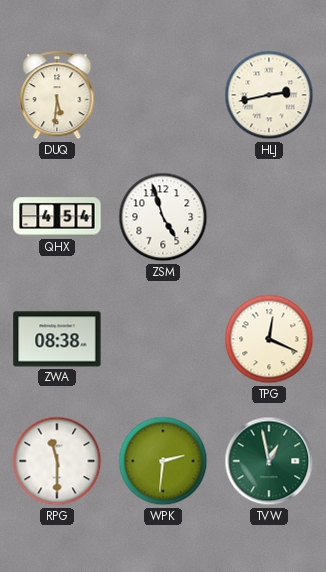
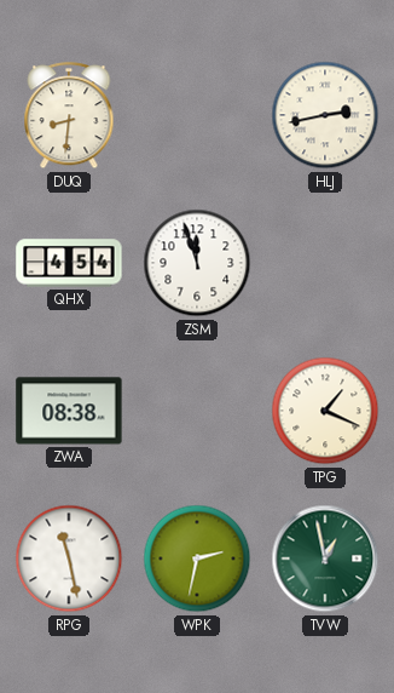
DUQ: 5:31 -> 8:31 (69, 116)
ZSM: 4:57 -> 11:57 (197, 263)
TPG: 12:19 -> 1:19 (325, 411)
RPG: 11:30 -> 11:28 (69, 559)
WPK: 2:31 -> 2:32 (197, 559)
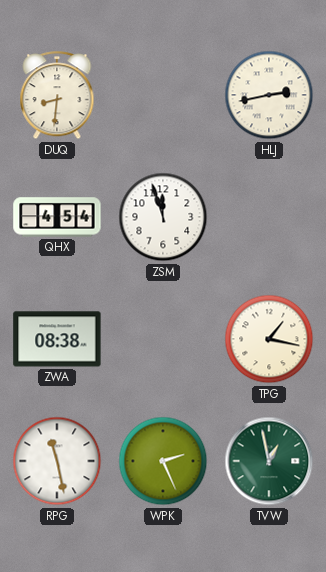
TPG: 1:19 -> 1:17 (269, 339)
WPK: 2:32 -> 2:26 (163, 461)
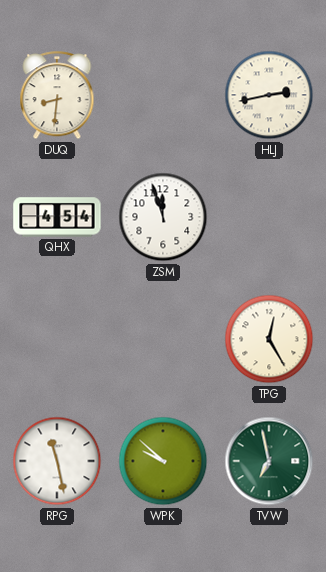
ZWA: 08:38 -> none (57, 339)
TPG: 1:17 -> 12:25 (269, 339)
WPK: 2:26 -> 9:52 (163, 461)
TVW: 12:58 -> 6:58 (269, 461)
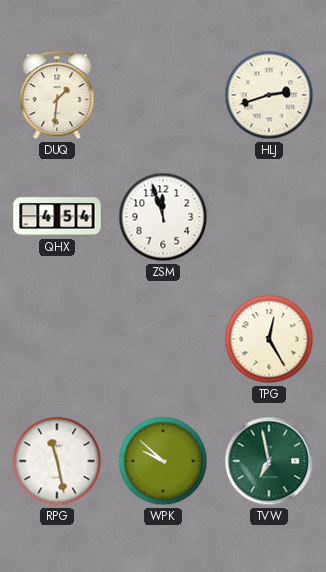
DUQ: 8:31 -> 1:31 (57, 96)
HLJ: 2:43 -> 2:42 (269, 95)
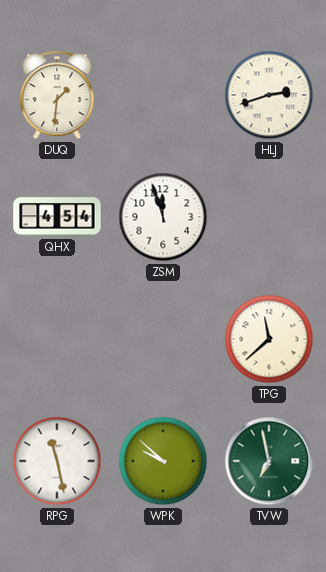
TPG: 12:25 -> 11:38 (269, 339)
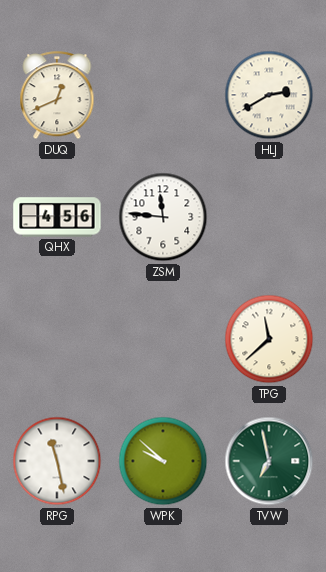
DUQ: 1:31 -> 12:41 (57, 96)
HLJ: 2:42 -> 2:40 (269, 95)
QHX: 4:54 -> 4:56 (57, 217)
ZSM: 11:57 -> 11:46 (163, 217)
